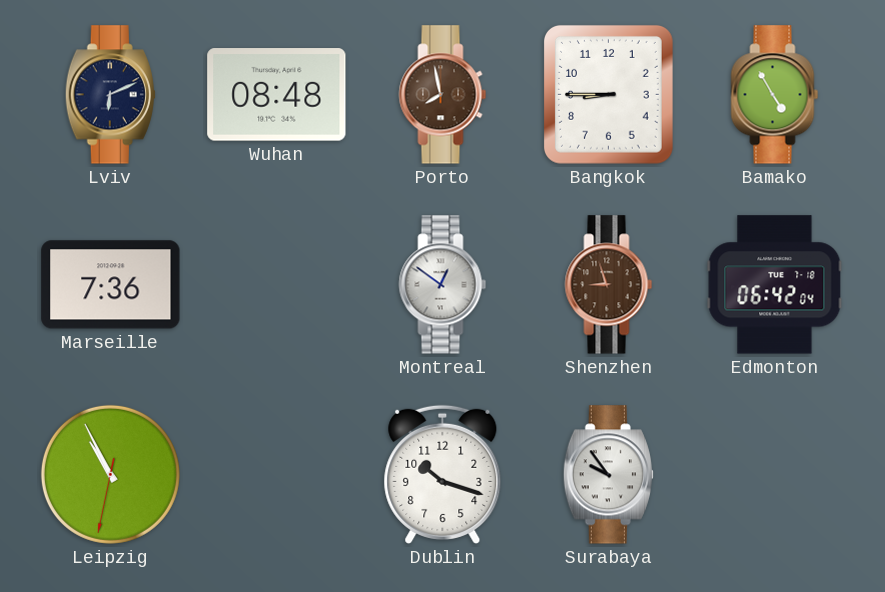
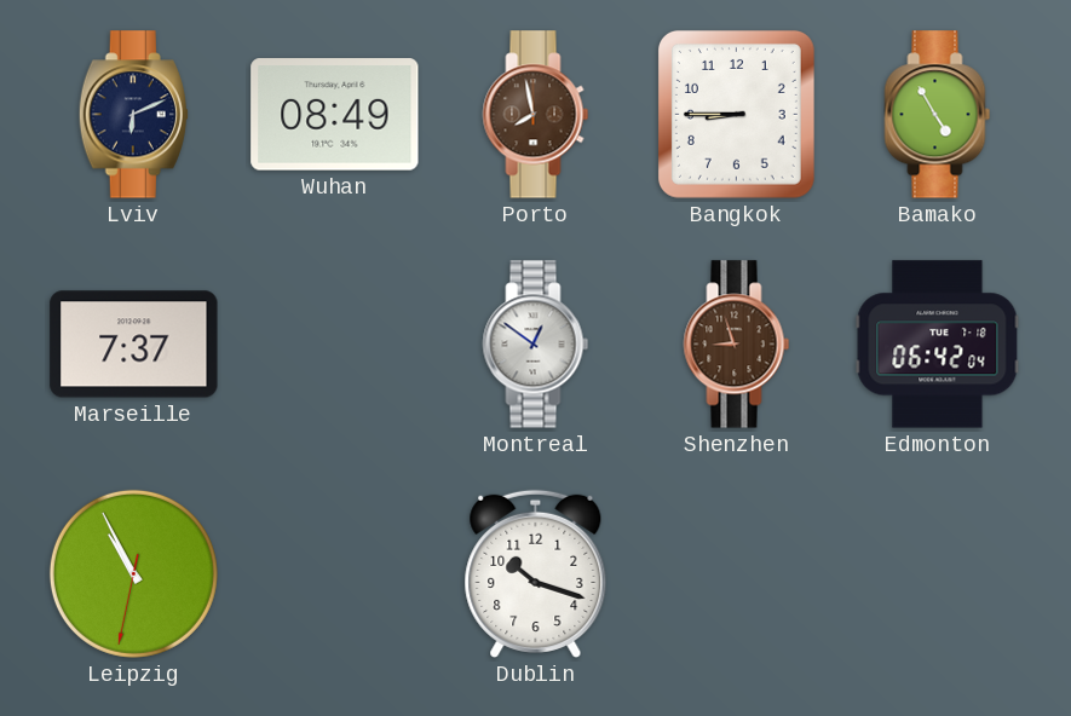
Wuhan: 08:48 -> 08:49 (335, 115)
Marseille: 7:36 -> 7:37 (134, 345)
Surabaya: 9:54 -> none (608, 475)
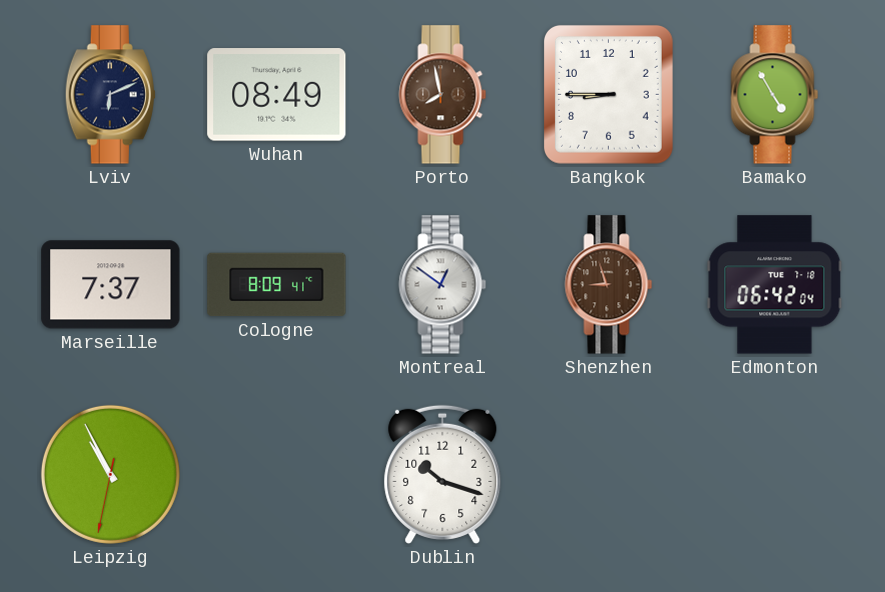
Cologne: none -> 8:09 (277, 285)
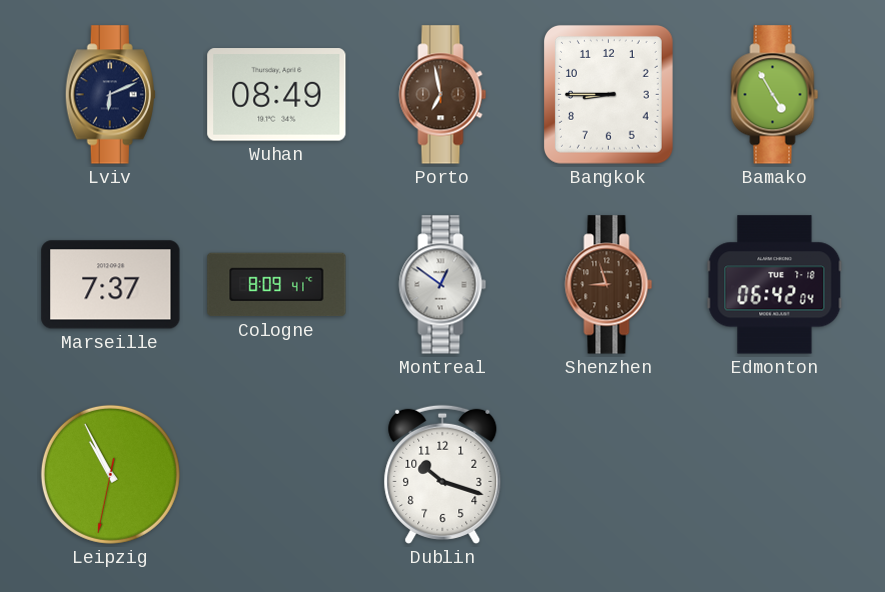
Porto: 7:58 -> 6:58 (443, 95)
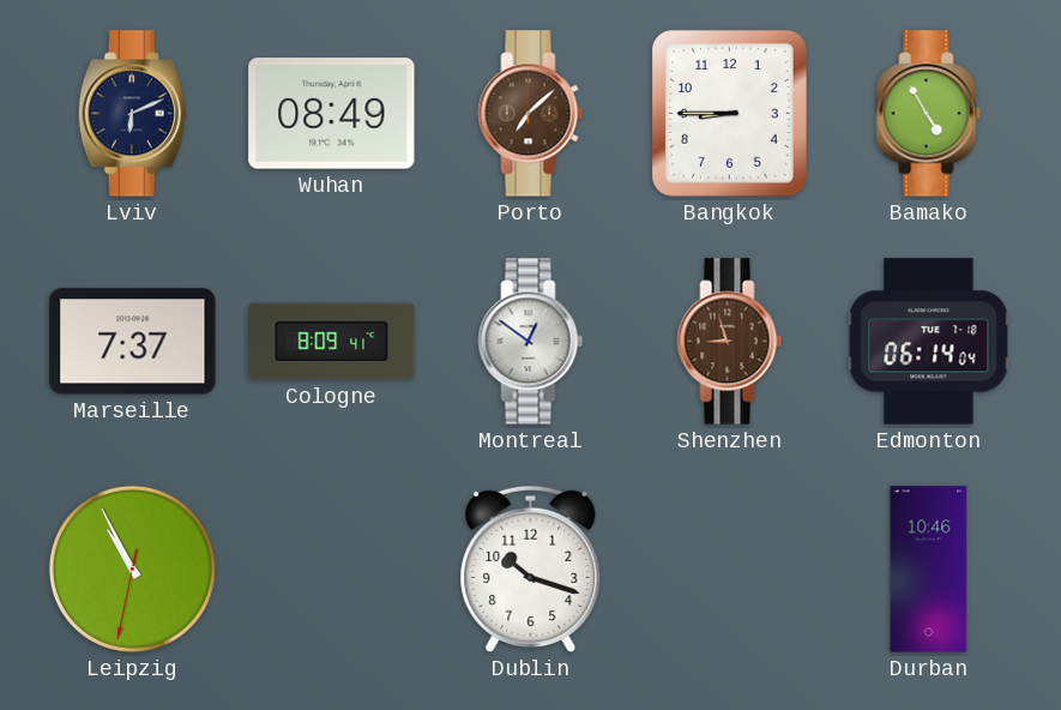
Porto: 6:58 -> 7:08 (531, 114)
Edmonton: 06:42 -> 06:14 (929, 342)
Durban: none -> 10:46 (929, 570)
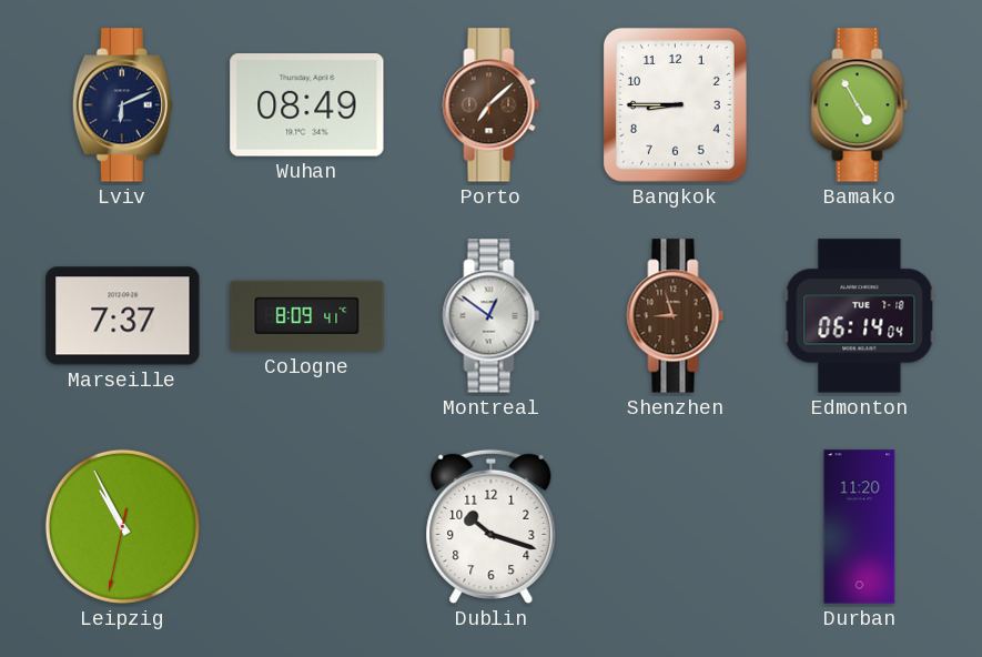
Durban: 10:46 -> 11:20 (860, 527)
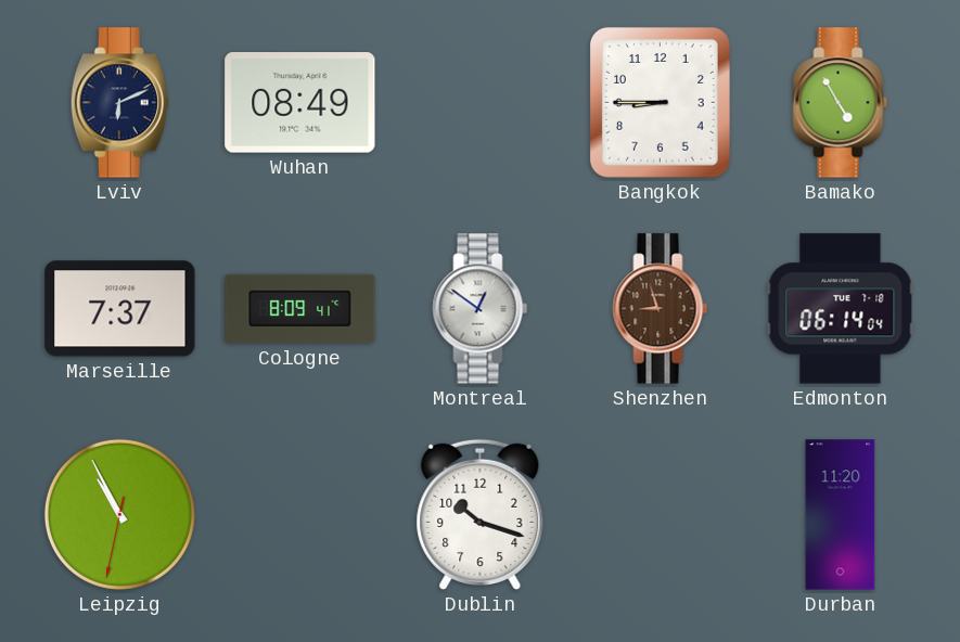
Porto: 7:08 -> none (492, 105)
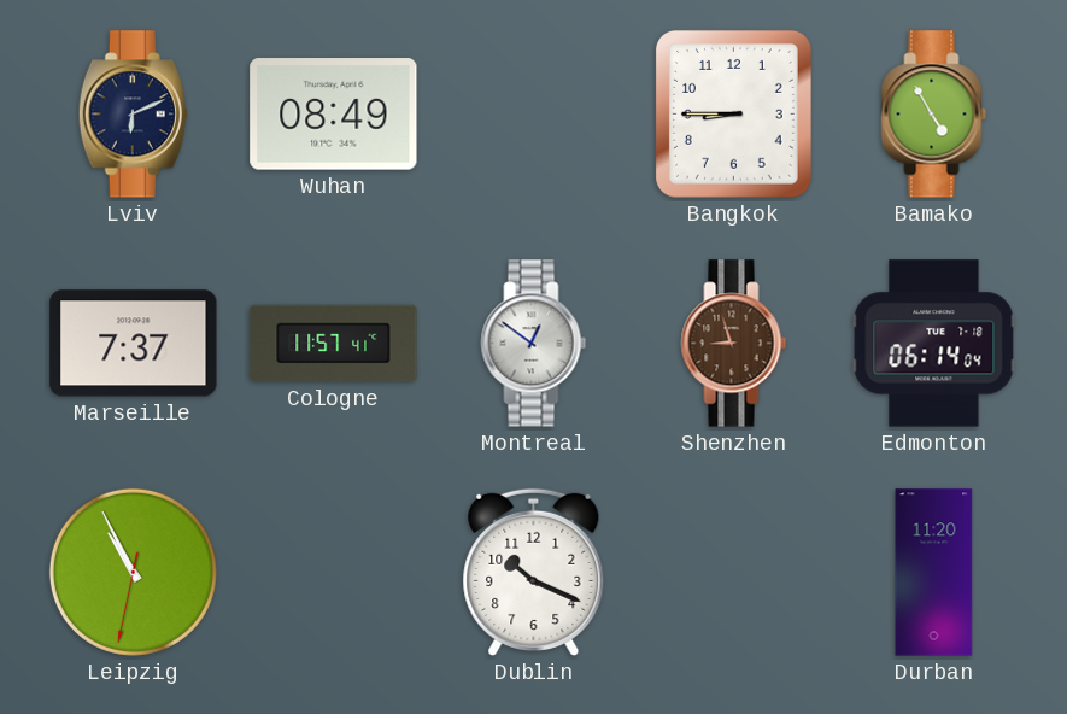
Cologne: 8:09 -> 11:57 (334, 344)
Dublin: 10:18 -> 10:19 (534, 572)
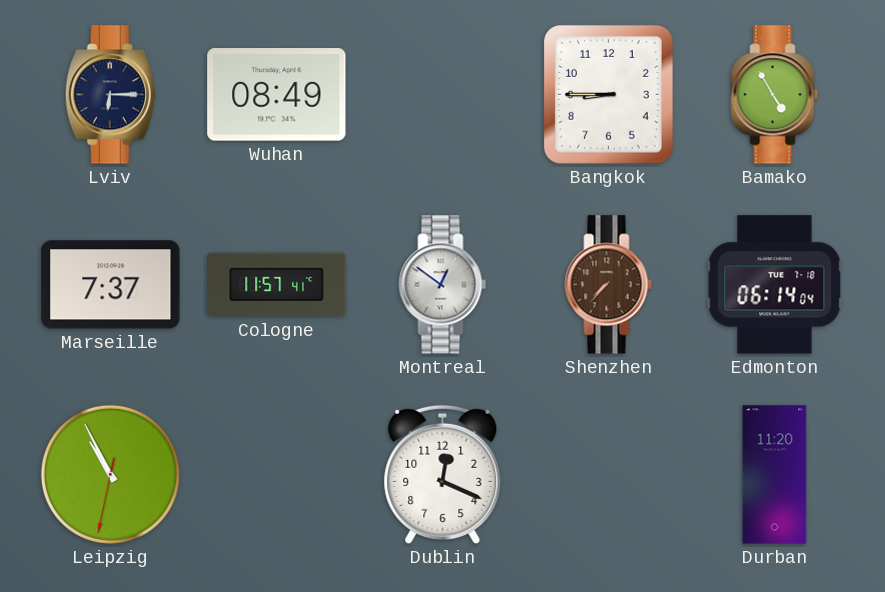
Lviv: 6:11 -> 6:15 (110, 95)
Shenzhen: 8:57 -> 7:37 (609, 285)
Dublin: 10:19 -> 12:19 (443, 474)
